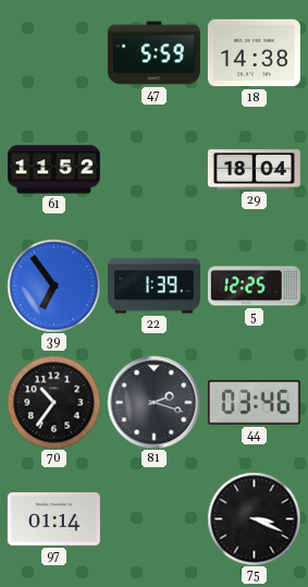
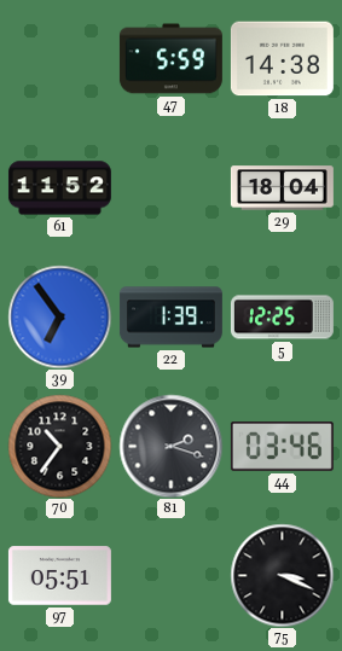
97: 01:14 -> 05:51 (59, 576)
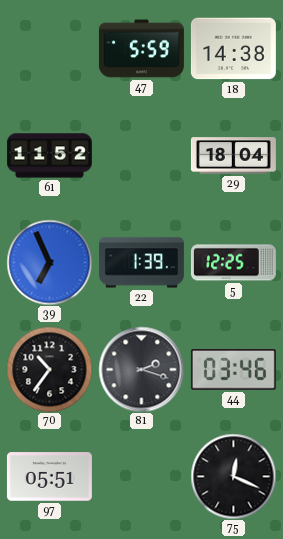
39: 6:54 -> 6:56 (49, 262)
75: 3:19 -> 12:19 (233, 476)
